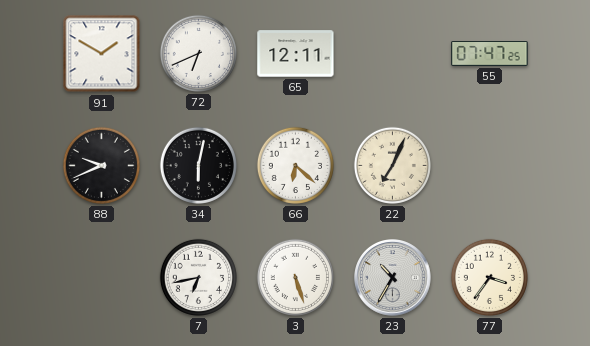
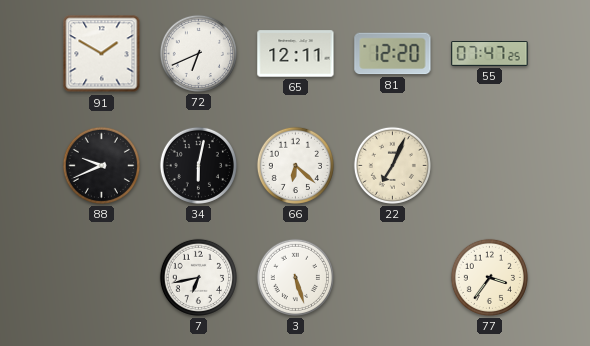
81: none -> 12:20 (393, 54)
23: 10:35 -> none (393, 278)
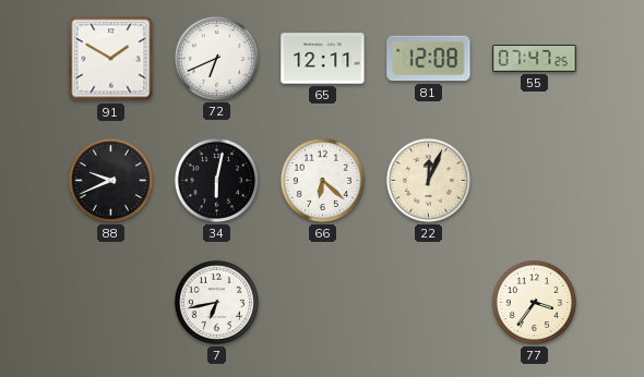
81: 12:20 -> 12:08 (429, 59)
22: 7:04 -> 12:04 (428, 180)
3: 5:27 -> none (295, 277)
